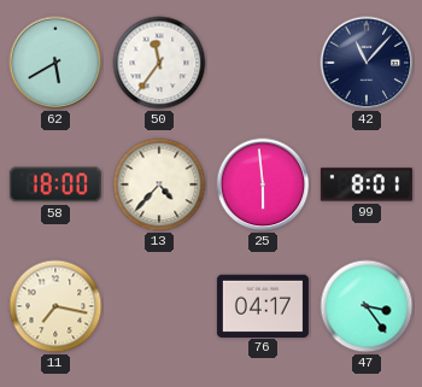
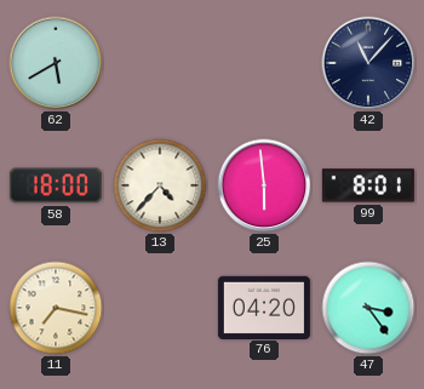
50: 11:36 -> none (159, 63)
76: 04:17 -> 04:20 (264, 307)
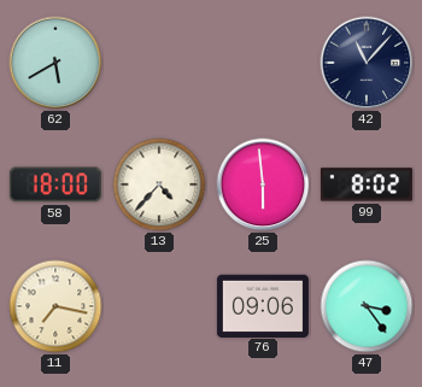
99: 8:01 -> 8:02 (367, 184)
76: 04:20 -> 09:06 (263, 305)
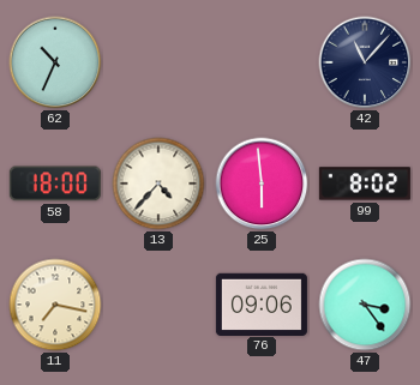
62: 5:40 -> 10:34 (55, 62)
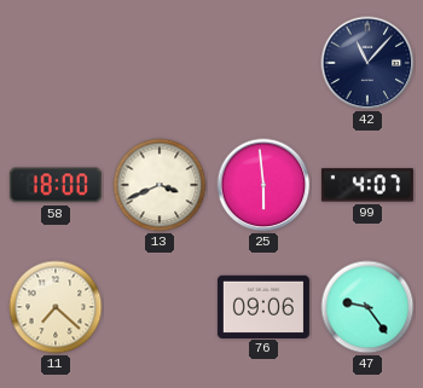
62: 10:34 -> none (55, 62)
13: 4:37 -> 3:41 (160, 185)
99: 8:02 -> 4:07 (367, 185)
11: 7:17 -> 7:22 (56, 307)
47: 3:24 -> 9:24 (367, 307)
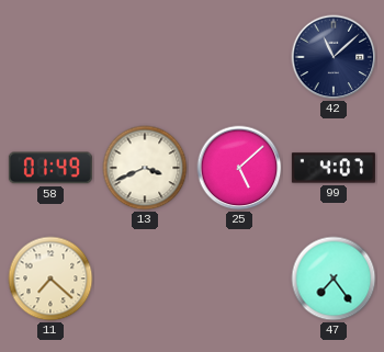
42: 11:07 -> 11:08 (334, 57)
58: 18:00 -> 01:49 (50, 168)
25: 5:59 -> 5:08 (239, 168)
76: 09:06 -> none (263, 306)
47: 9:24 -> 7:24 (334, 279)
